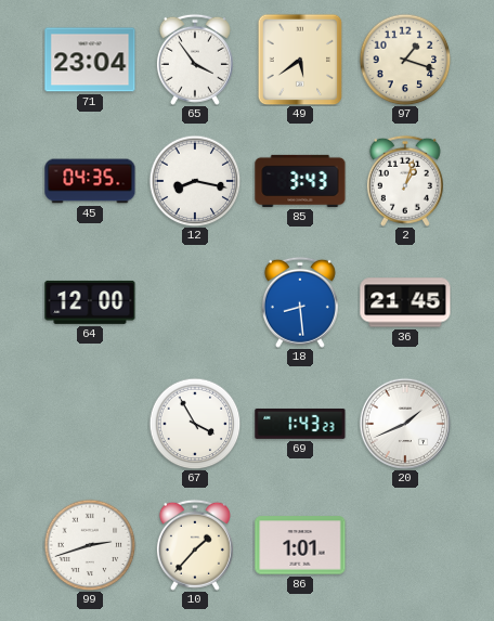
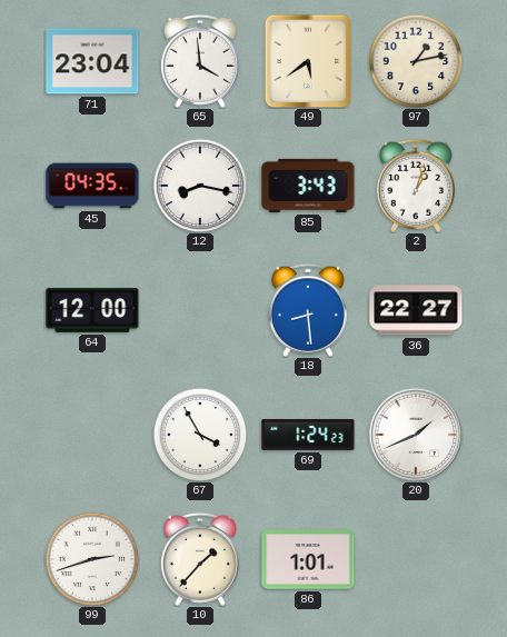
65: 3:54 -> 3:59 (200, 61)
97: 1:18 -> 1:13 (416, 61)
36: 21:45 -> 22:27 (416, 310)
69: 1:43 -> 1:24 (308, 435)
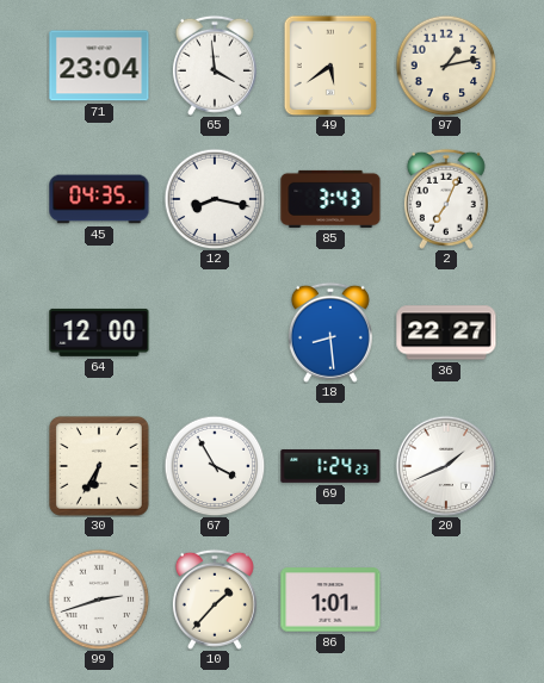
2: 1:03 -> 7:04 (446, 199)
30: none -> 6:35 (99, 466)
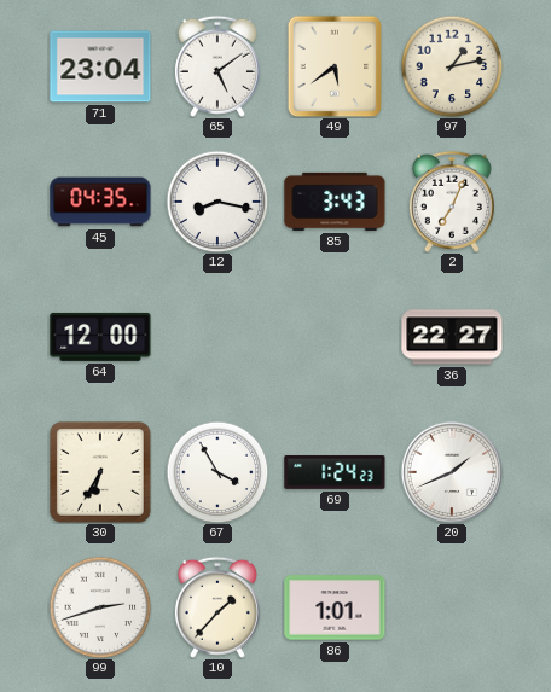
65: 3:59 -> 5:09 (217, 66)
18: 8:29 -> none (330, 333)
